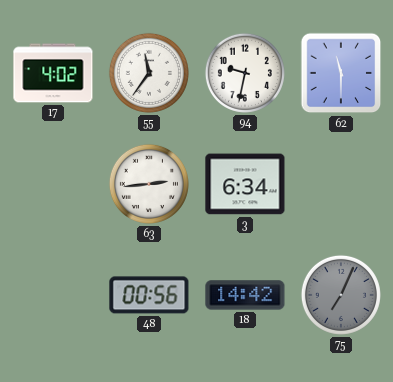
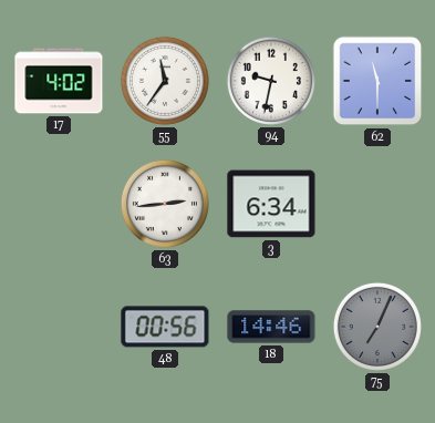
18: 14:42 -> 14:46 (271, 327)
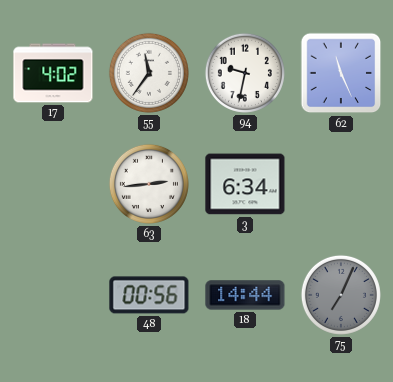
62: 11:30 -> 11:26 (341, 73)
18: 14:46 -> 14:44 (245, 295)
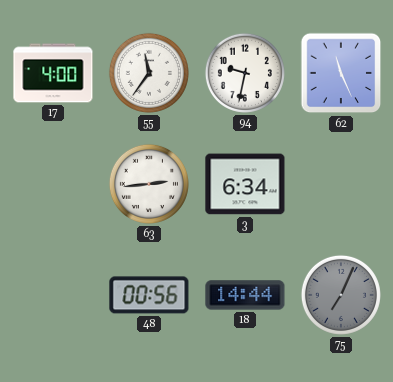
17: 4:02 -> 4:00 (53, 73)
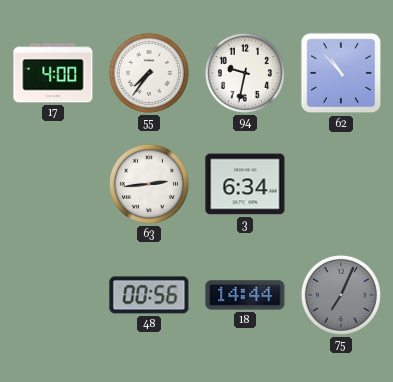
55: 11:36 -> 7:36 (149, 73)
62: 11:26 -> 10:53 (341, 73)
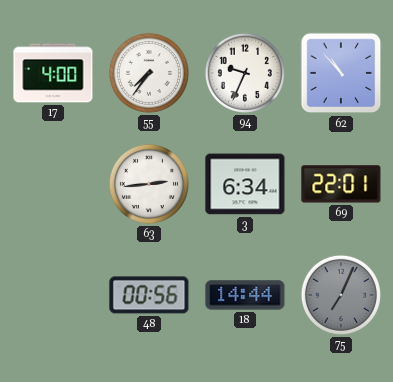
94: 9:32 -> 9:34 (245, 73)
69: none -> 22:01 (341, 184)
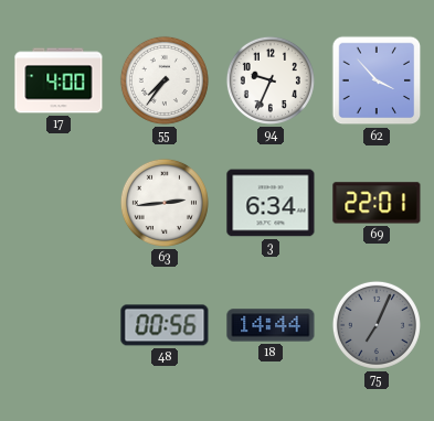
62: 10:53 -> 3:53 (377, 80)
